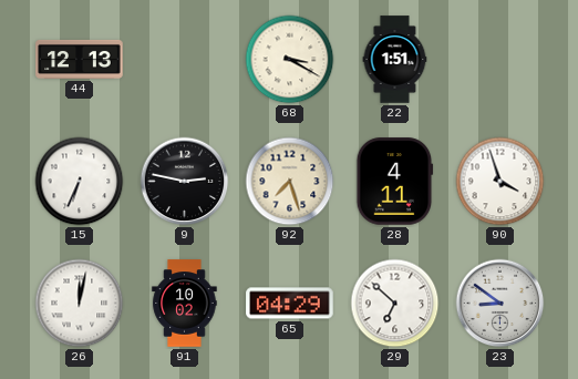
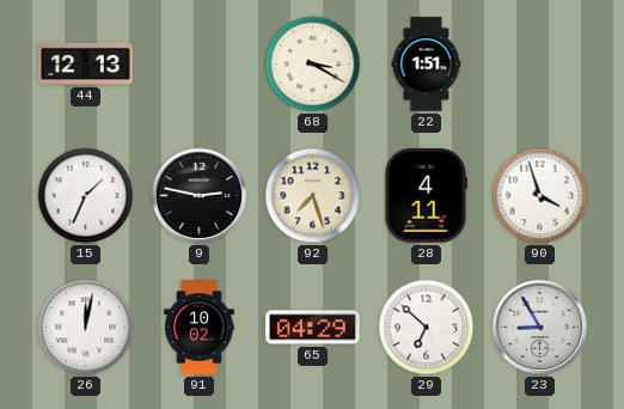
15: 6:34 -> 1:34 (86, 196)
23: 8:51 -> 8:55 (540, 328)
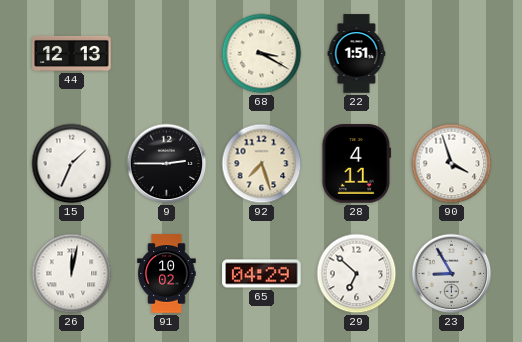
9: 2:47 -> 2:45 (167, 164)
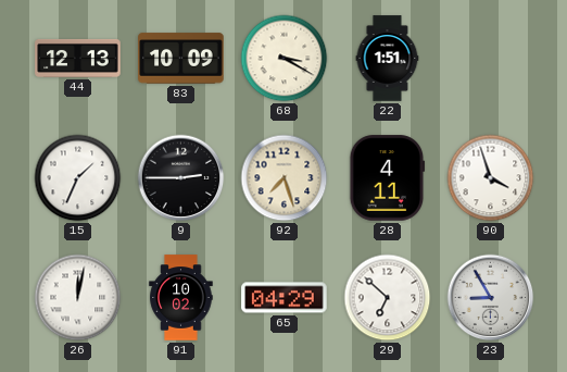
83: none -> 10:09 (181, 59)
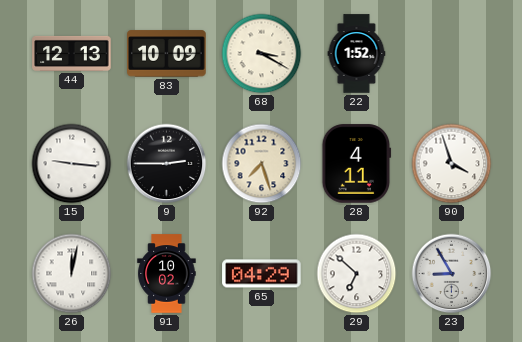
22: 1:51 -> 1:52 (357, 54)
15: 1:34 -> 9:16 (72, 164)
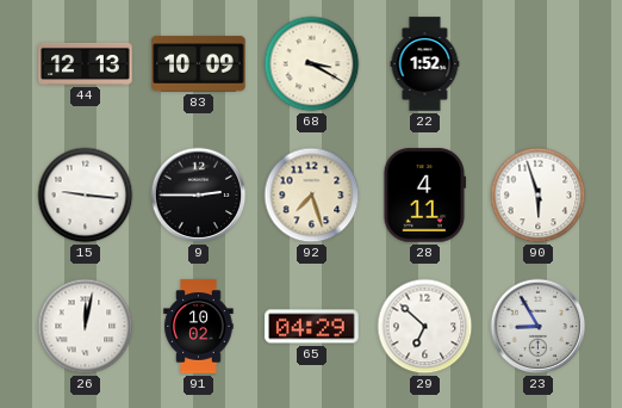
90: 3:57 -> 5:57 (539, 196)
